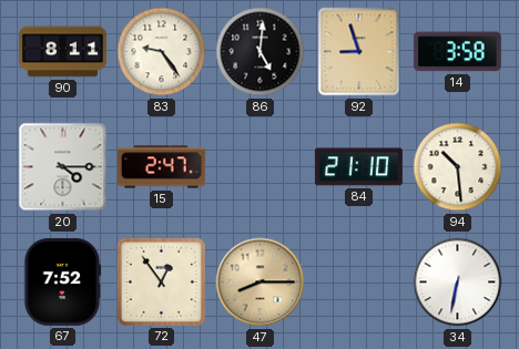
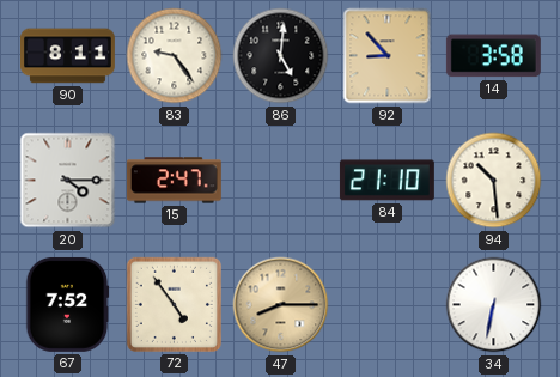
92: 8:57 -> 8:53 (388, 56)
72: 12:54 -> 4:54 (174, 304)
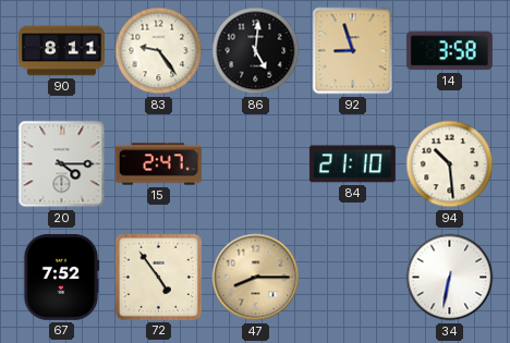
92: 8:53 -> 8:57 (353, 51)
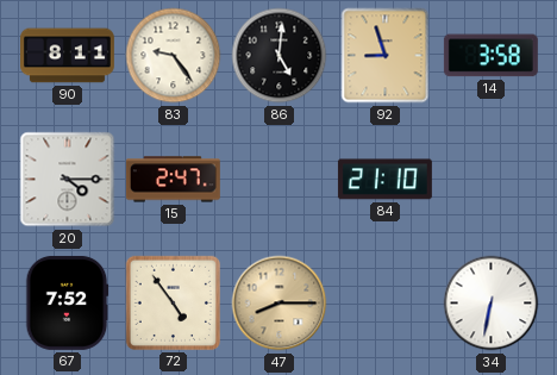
94: 10:29 -> none (450, 164)
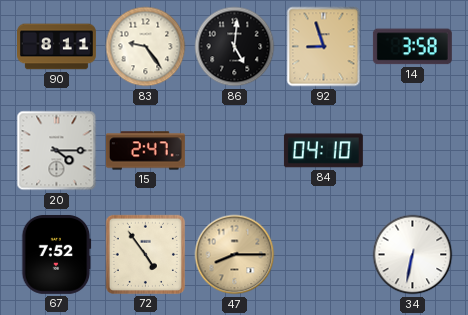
84: 21:10 -> 04:10 (323, 151)
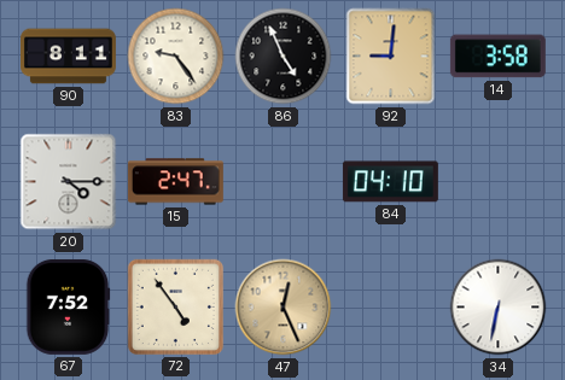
86: 5:01 -> 4:56 (284, 57)
92: 8:57 -> 9:01 (391, 57)
47: 8:15 -> 12:26 (284, 308)
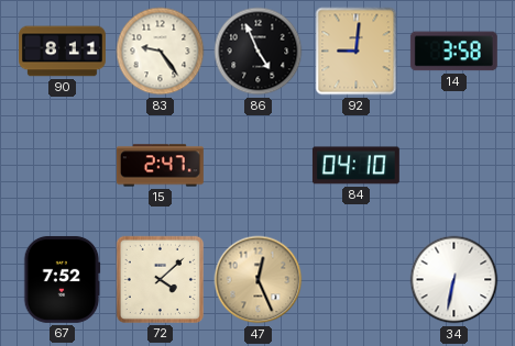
20: 4:15 -> none (69, 182)
72: 4:54 -> 4:08 (160, 279)
